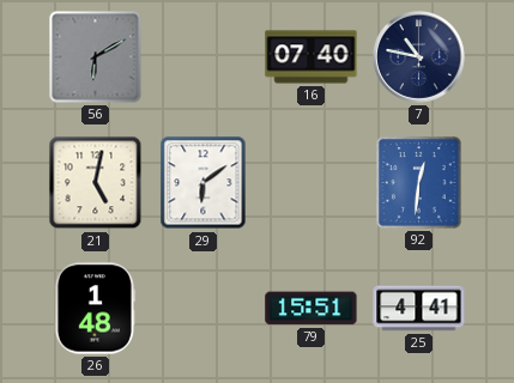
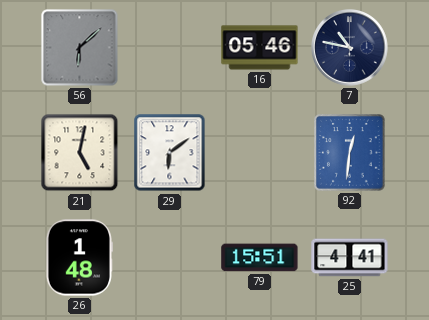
56: 6:10 -> 6:08 (80, 48)
16: 07:40 -> 05:46 (260, 48)
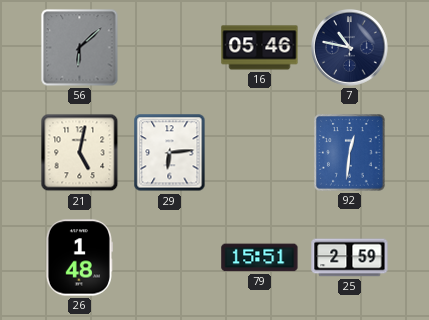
29: 6:09 -> 6:14 (170, 153)
25: 4:41 -> 2:59 (350, 258)
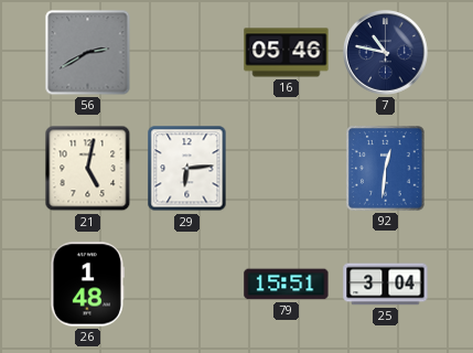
56: 6:08 -> 2:40 (88, 53)
25: 2:59 -> 3:04 (386, 285)
